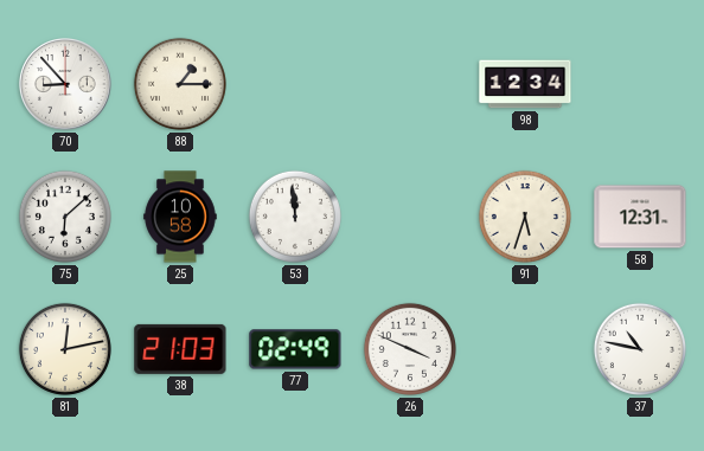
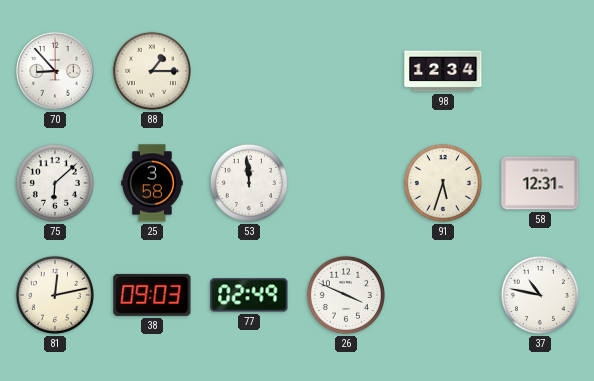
25: 10:58 -> 3:58 (152, 183)
38: 21:03 -> 09:03 (152, 295)
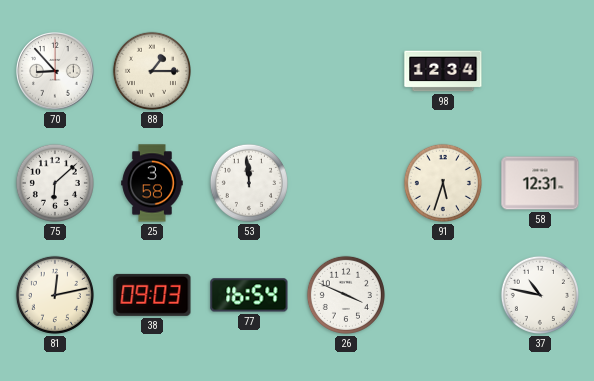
77: 02:49 -> 16:54 (249, 295)
